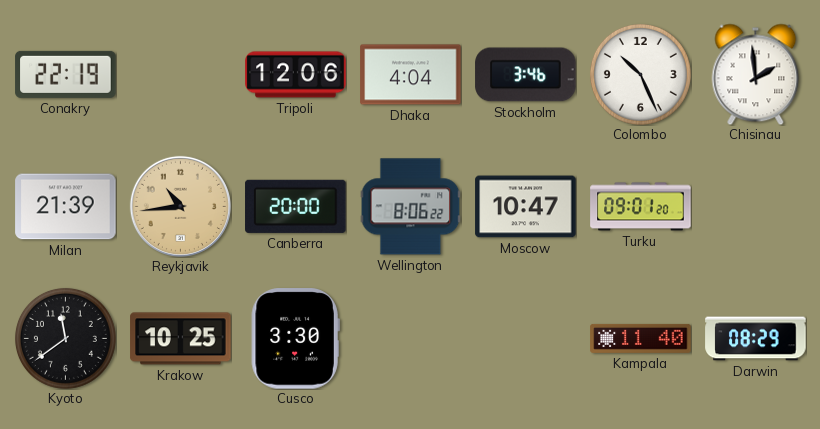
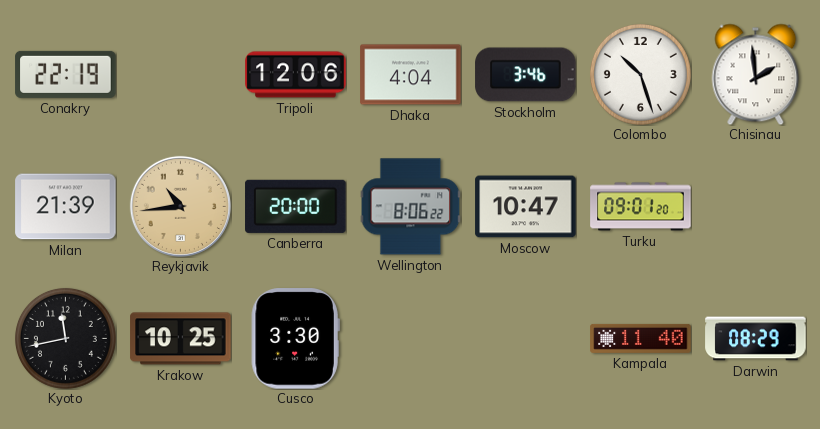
Colombo: 10:26 -> 10:27 (640, 74)
Kyoto: 11:39 -> 11:43 (65, 338)
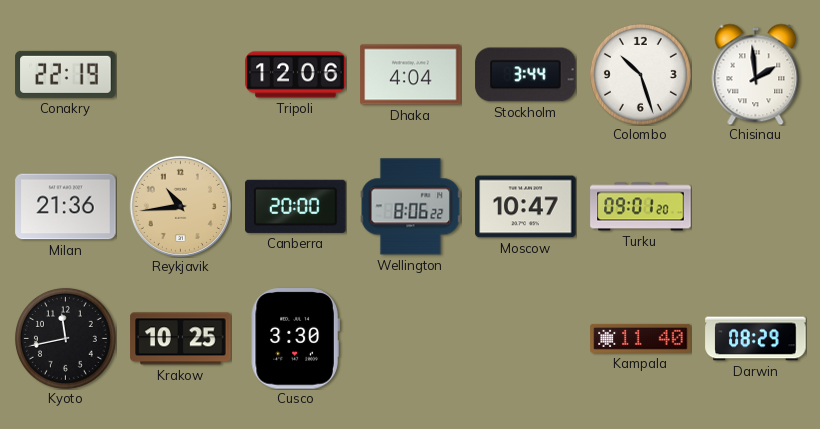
Stockholm: 3:46 -> 3:44 (526, 75)
Milan: 21:39 -> 21:36 (66, 207)
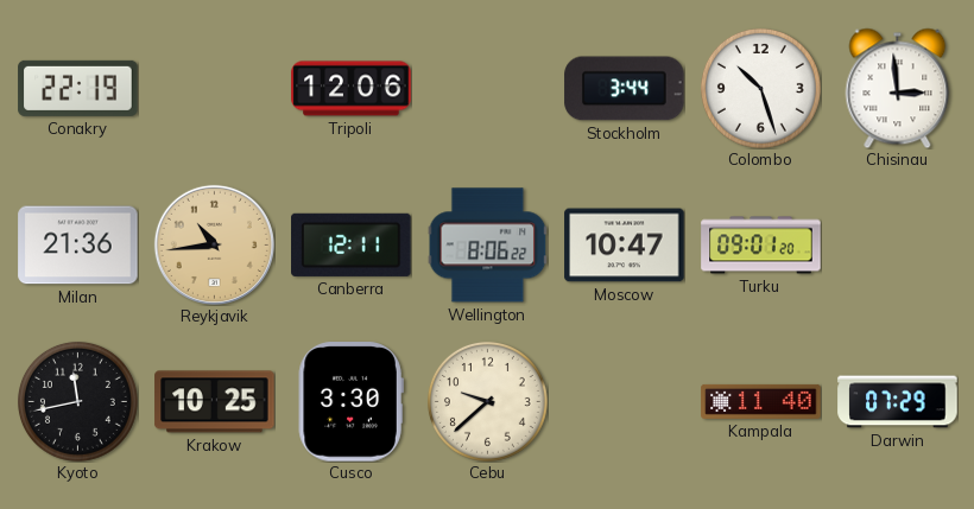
Dhaka: 4:04 -> none (411, 75)
Chisinau: 1:59 -> 2:59 (898, 88)
Canberra: 20:00 -> 12:11 (352, 244)
Cebu: none -> 9:38 (487, 401)
Darwin: 08:29 -> 07:29 (898, 402)
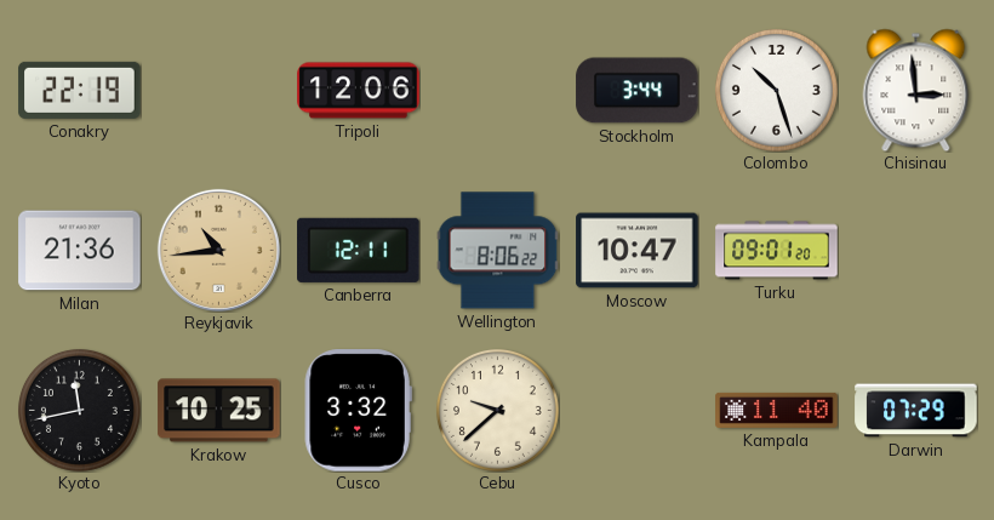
Cusco: 3:30 -> 3:32 (358, 411)
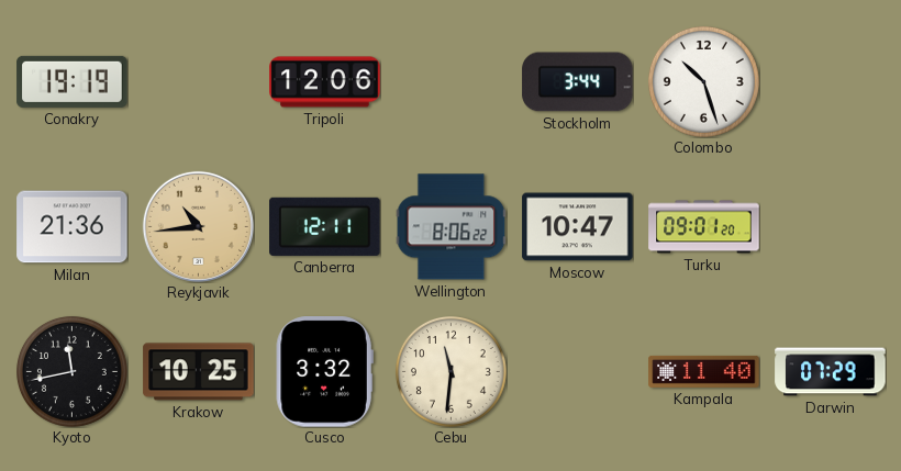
Conakry: 22:19 -> 19:19 (73, 81)
Chisinau: 2:59 -> none (916, 90)
Cebu: 9:38 -> 11:31 (451, 371)
